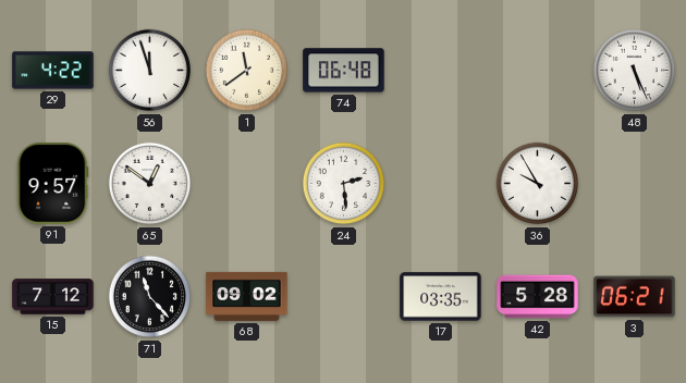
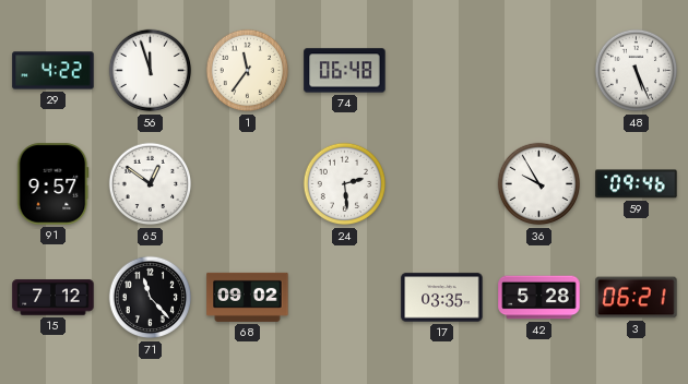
1: 11:39 -> 11:36 (248, 71)
59: none -> 09:46 (637, 184)
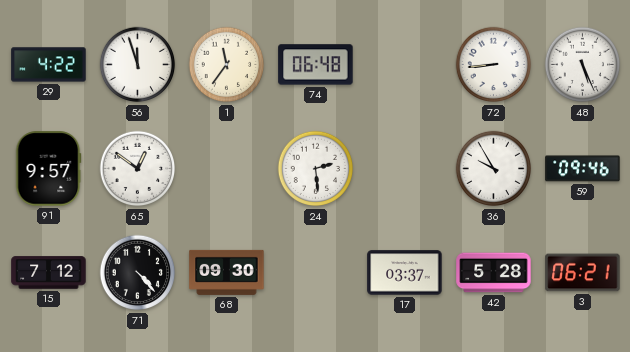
72: none -> 8:44 (494, 65)
71: 11:23 -> 4:23 (138, 273)
68: 09:02 -> 09:30 (227, 272)
17: 03:35 -> 03:37 (405, 273)
